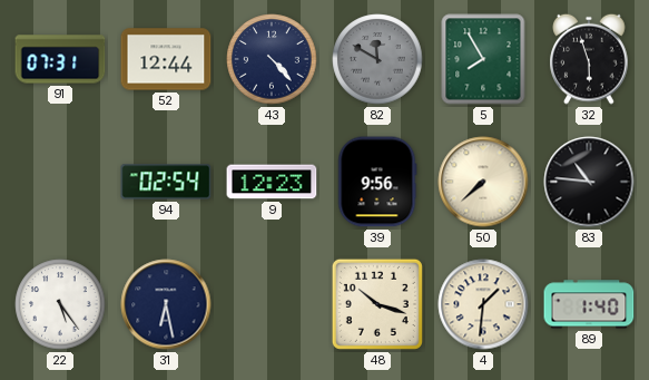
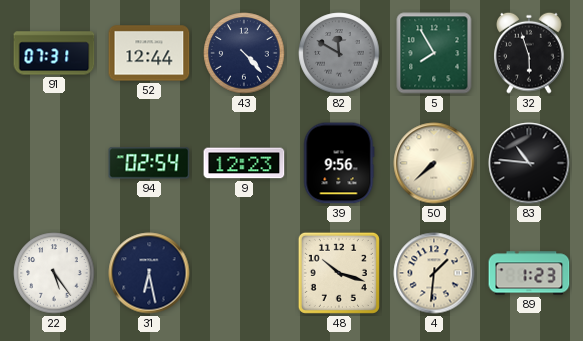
89: 1:40 -> 1:23 (529, 273)
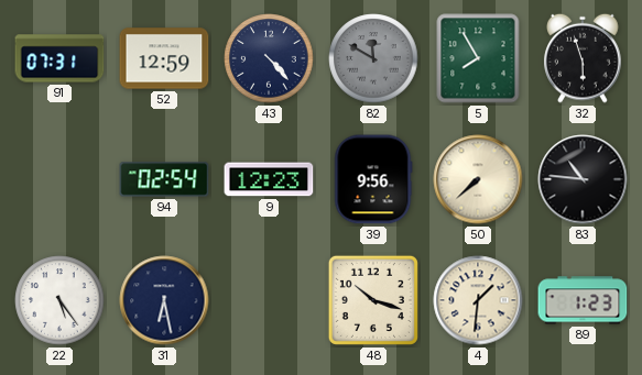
52: 12:44 -> 12:59 (164, 58)
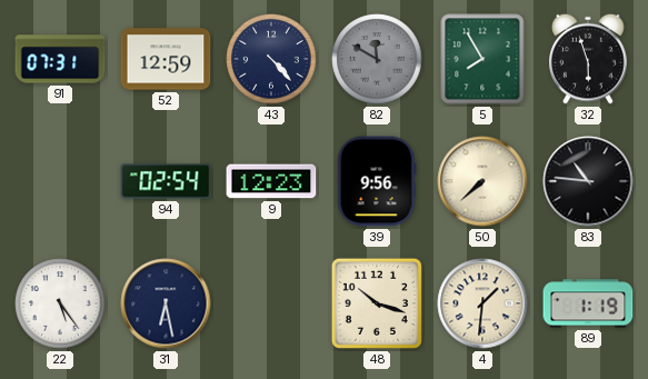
89: 1:23 -> 1:19 (588, 303)
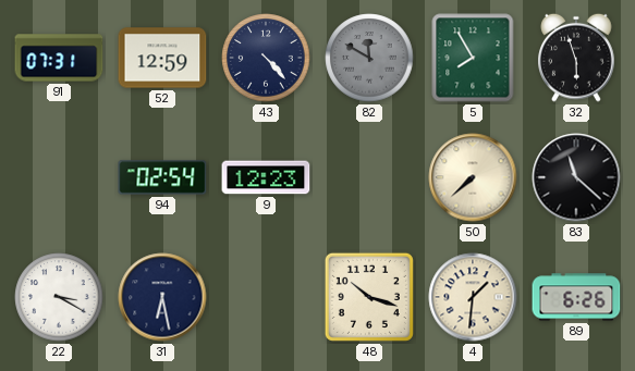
39: 9:56 -> none (377, 181)
83: 10:46 -> 11:22 (576, 177)
22: 5:24 -> 3:20 (59, 297)
89: 1:19 -> 6:26 (576, 297)
